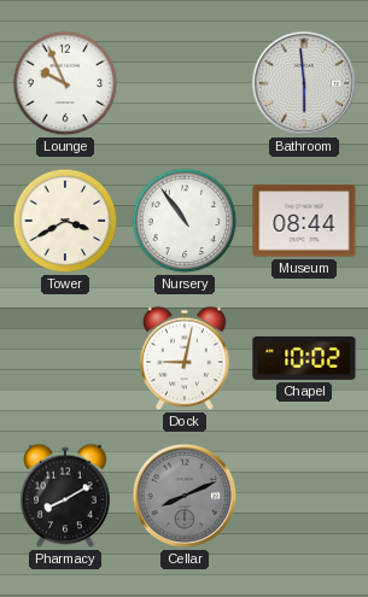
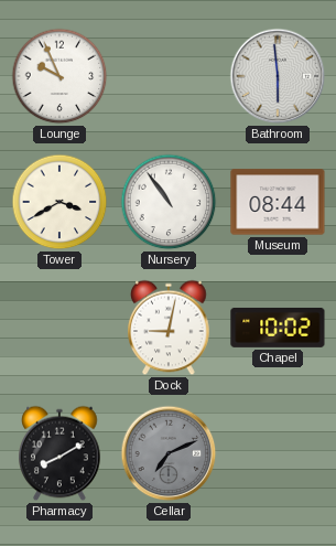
Cellar: 8:11 -> 7:11 (169, 453)
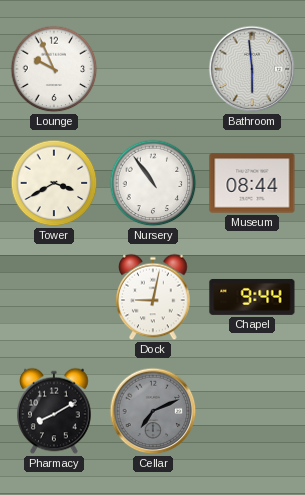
Chapel: 10:02 -> 9:44 (252, 297)
